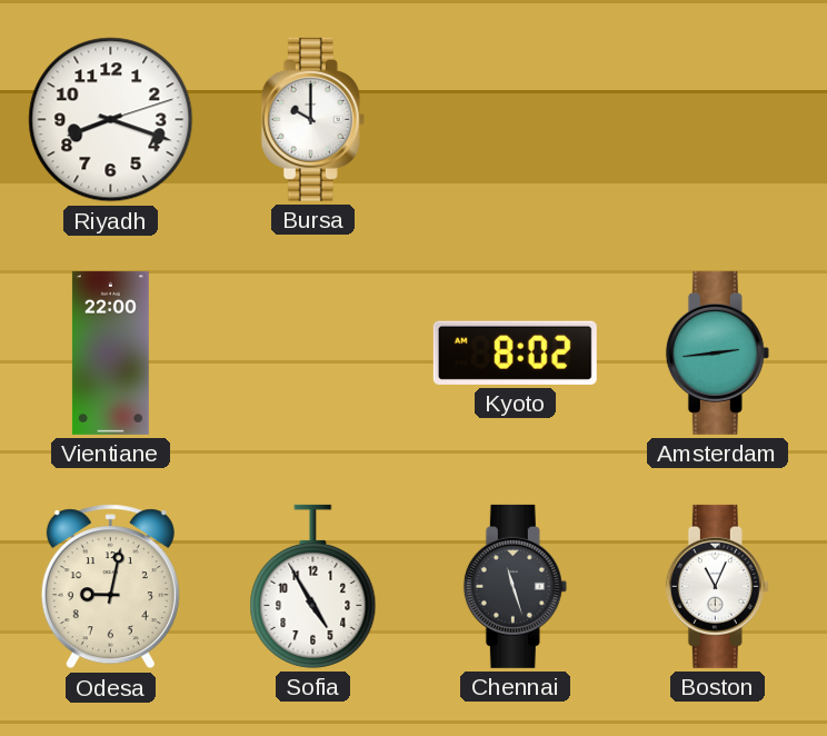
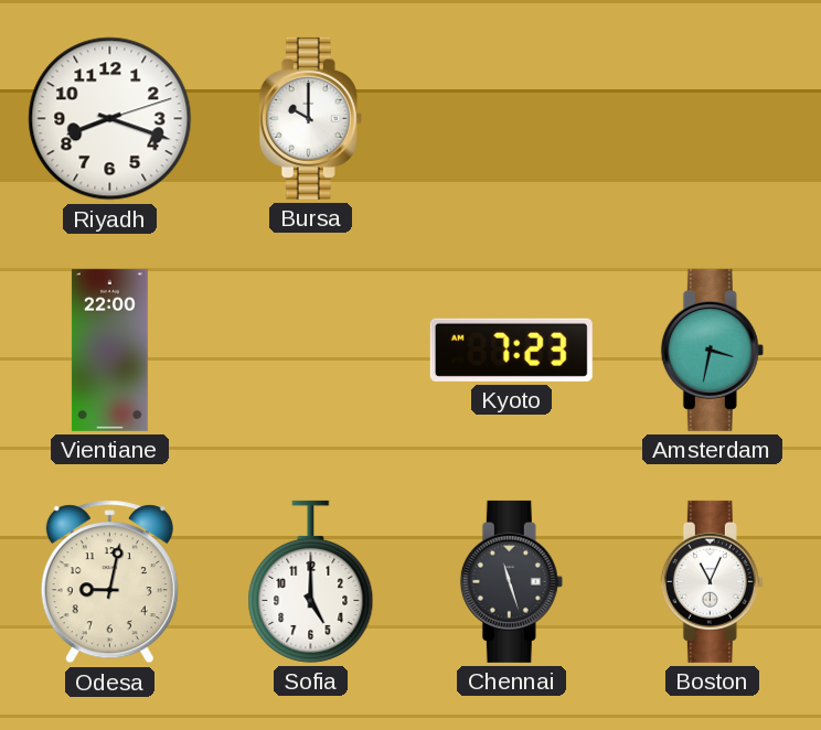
Kyoto: 8:02 -> 7:23 (511, 350)
Amsterdam: 2:44 -> 3:32 (712, 350)
Sofia: 4:55 -> 5:00 (311, 581)
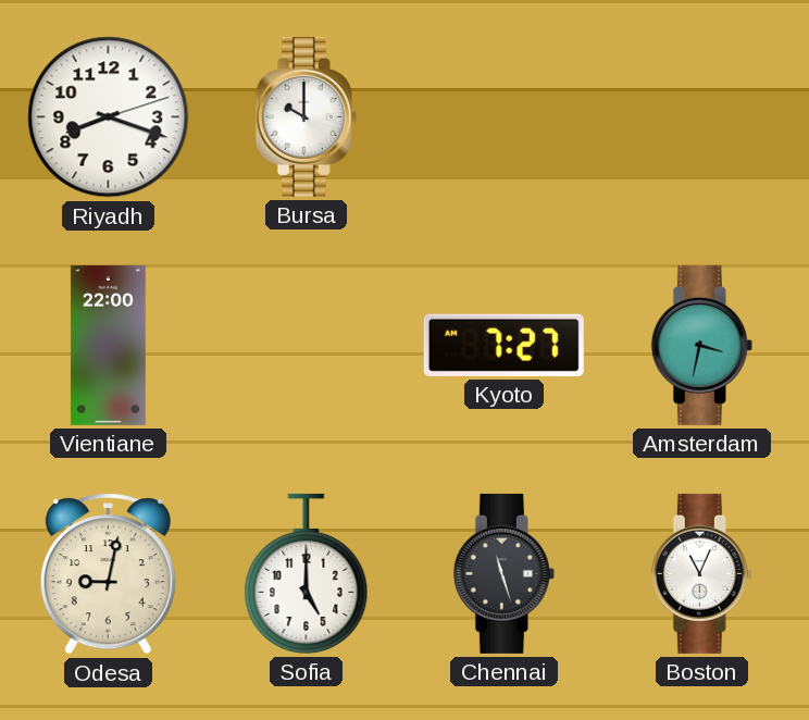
Kyoto: 7:23 -> 7:27 (503, 345)
